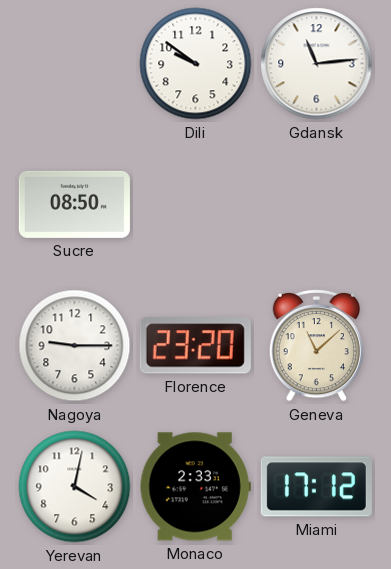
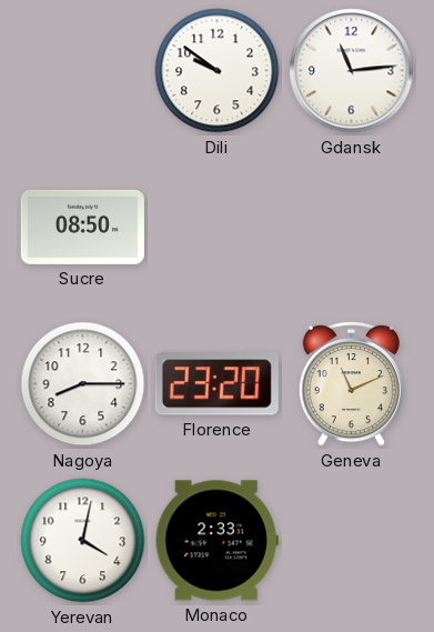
Nagoya: 9:15 -> 8:15 (83, 384)
Geneva: 11:08 -> 11:11 (352, 383)
Miami: 17:12 -> none (316, 487)
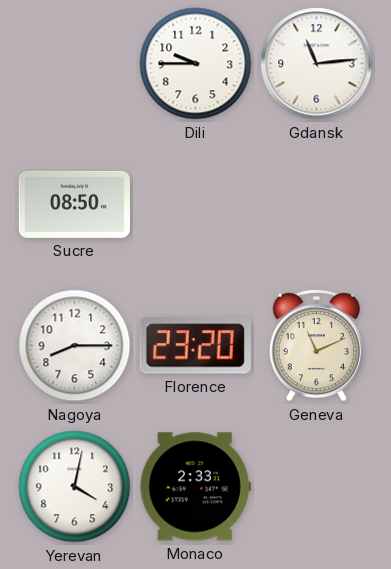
Dili: 9:51 -> 9:45 (196, 64)
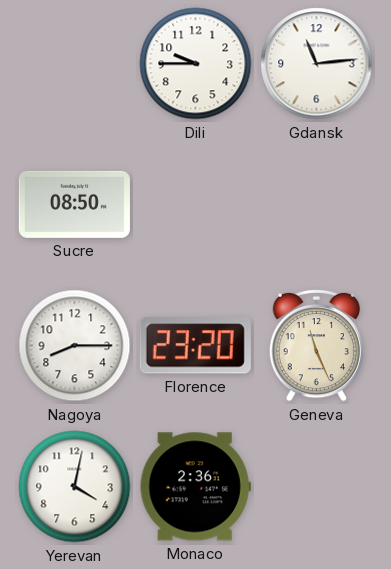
Geneva: 11:11 -> 11:26 (317, 345)
Monaco: 2:33 -> 2:36 (195, 487)
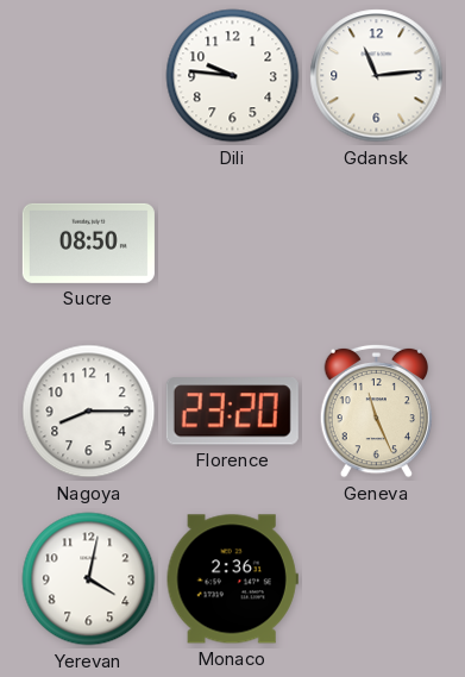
Dili: 9:45 -> 9:46 (233, 76)
